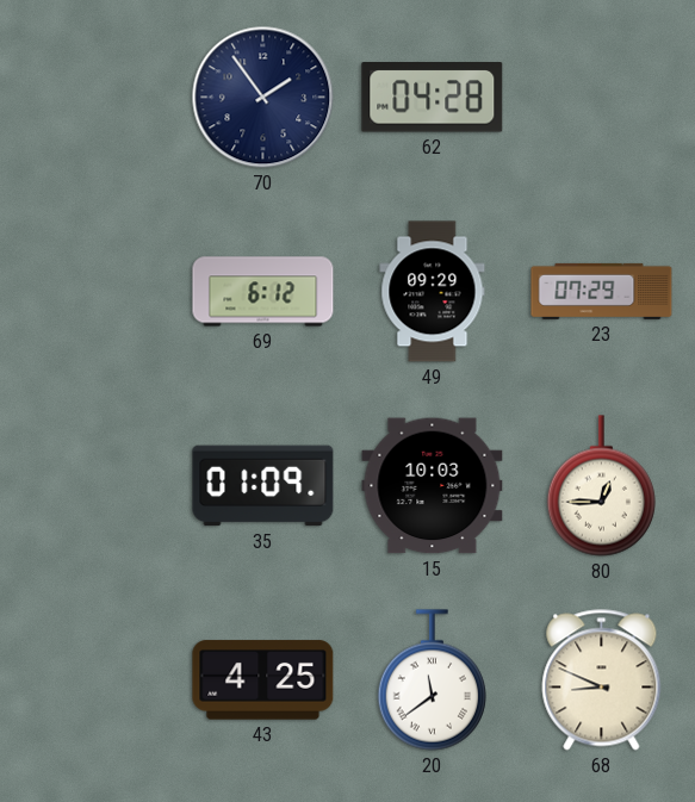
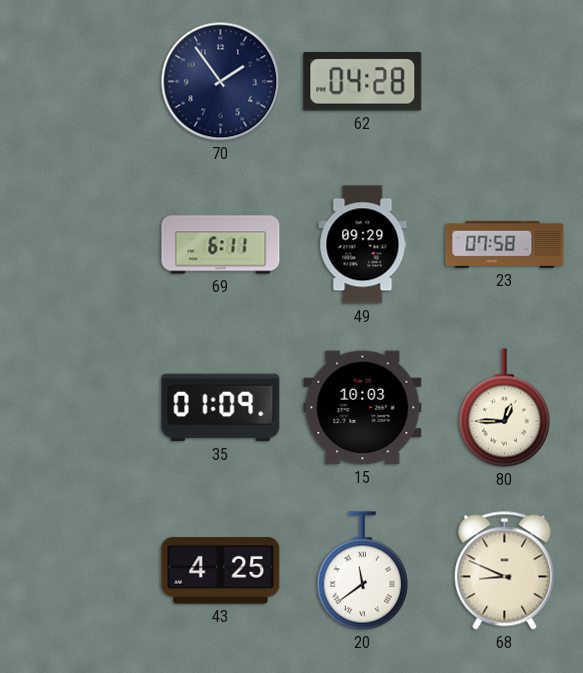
69: 6:12 -> 6:11 (221, 245)
23: 07:29 -> 07:58 (505, 244)
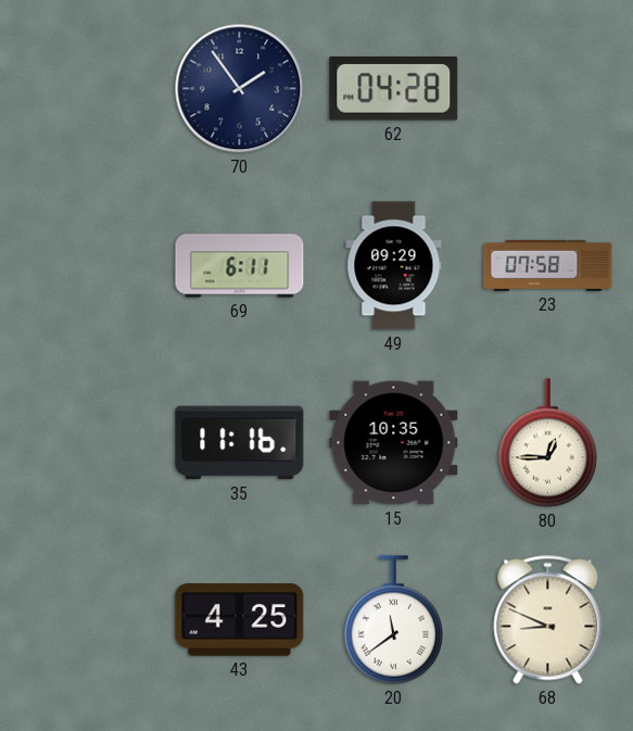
35: 01:09 -> 11:16 (240, 443)
15: 10:03 -> 10:35 (394, 443)
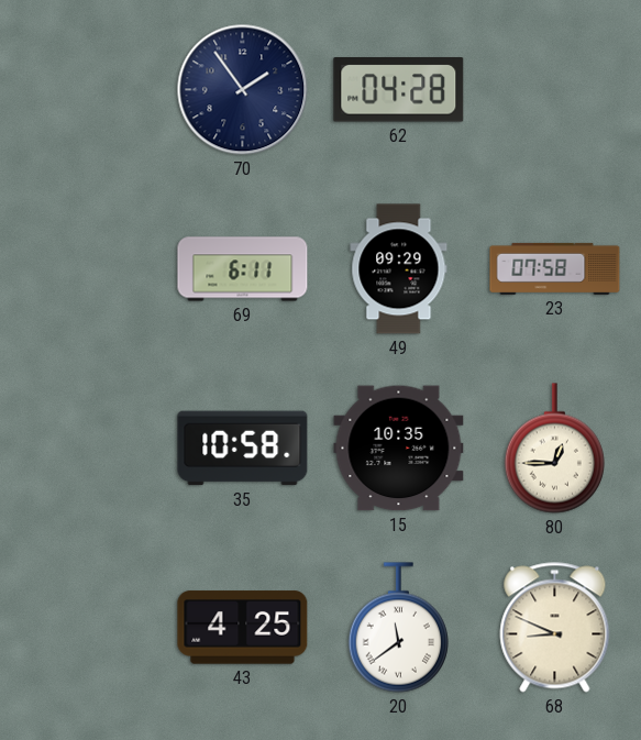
35: 11:16 -> 10:58 (243, 449)
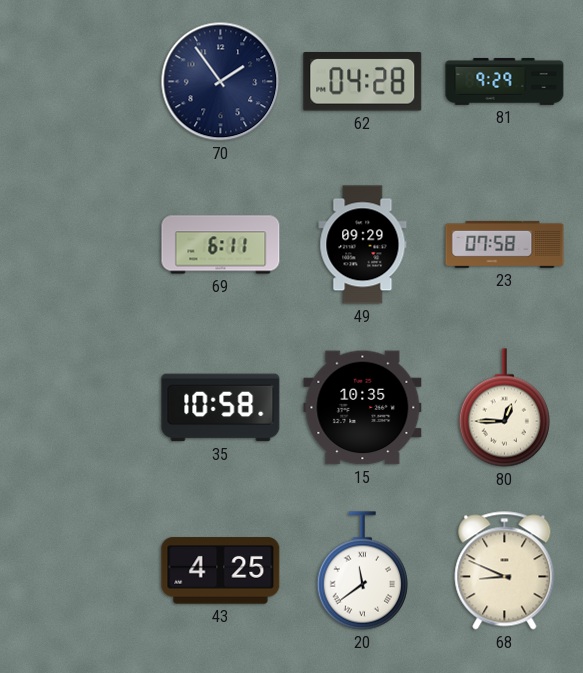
81: none -> 9:29 (505, 81)
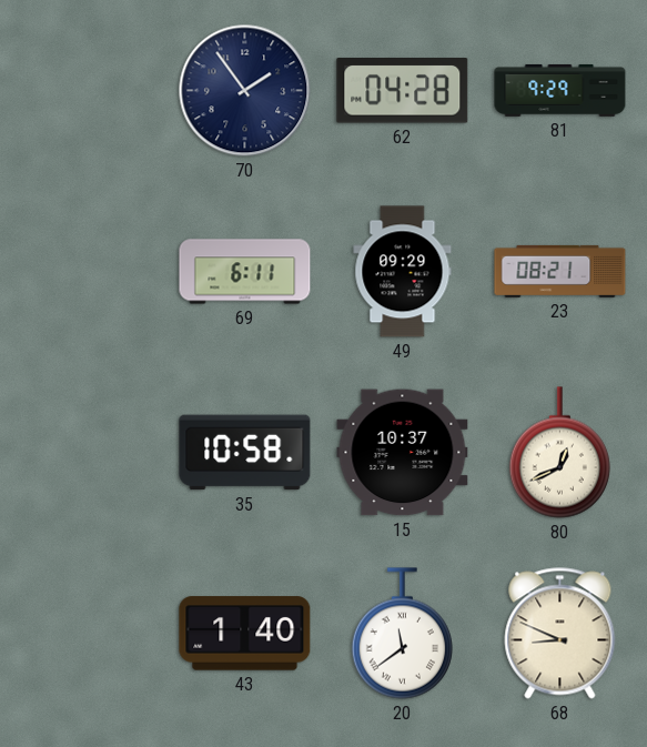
23: 07:58 -> 08:21 (560, 271)
15: 10:35 -> 10:37 (403, 453)
80: 12:45 -> 12:41 (559, 453)
43: 4:25 -> 1:40 (245, 634)
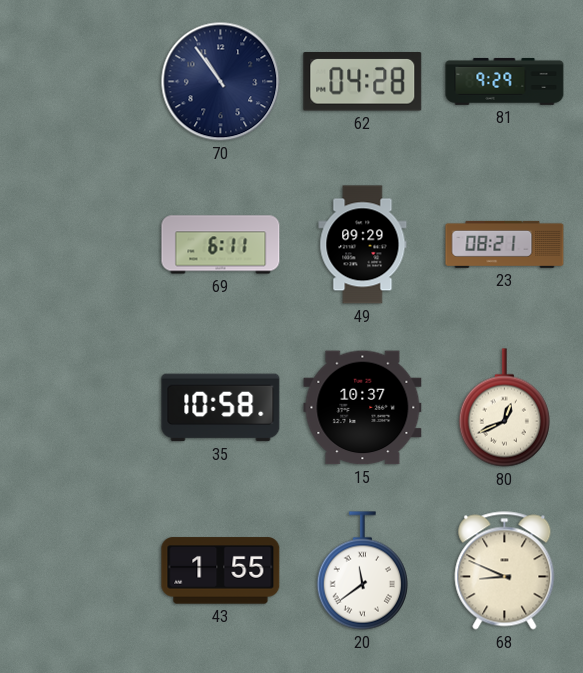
70: 1:54 -> 10:54 (221, 82)
43: 1:40 -> 1:55 (221, 571)
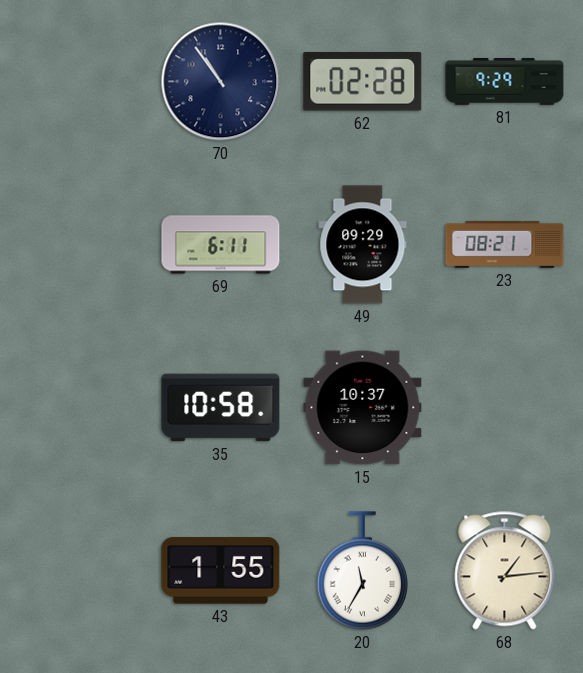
62: 04:28 -> 02:28 (363, 82)
80: 12:41 -> none (504, 408)
20: 11:39 -> 11:35 (362, 571)
68: 8:49 -> 1:14 (505, 571)
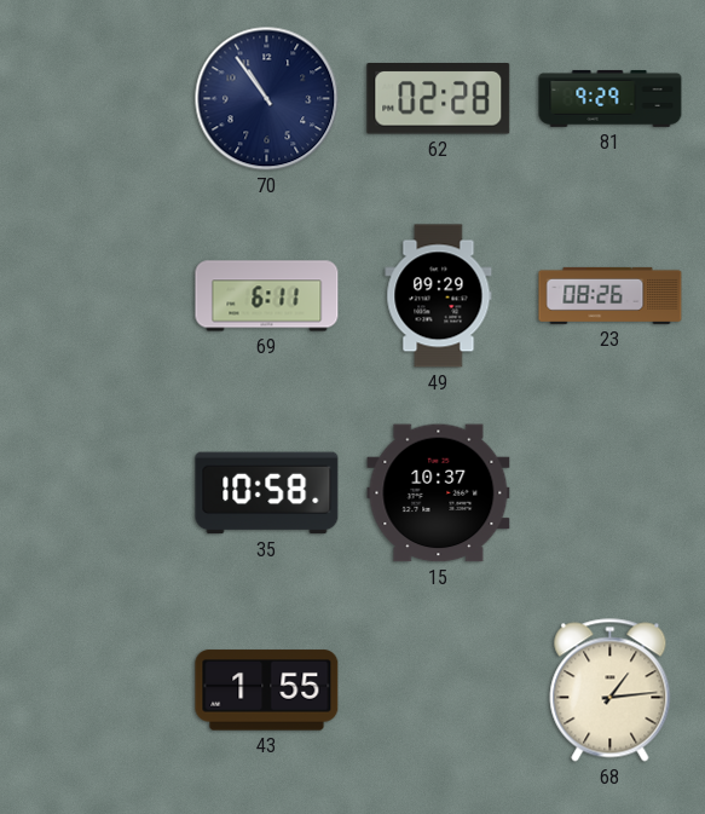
23: 08:21 -> 08:26 (611, 295)
20: 11:35 -> none (362, 571)
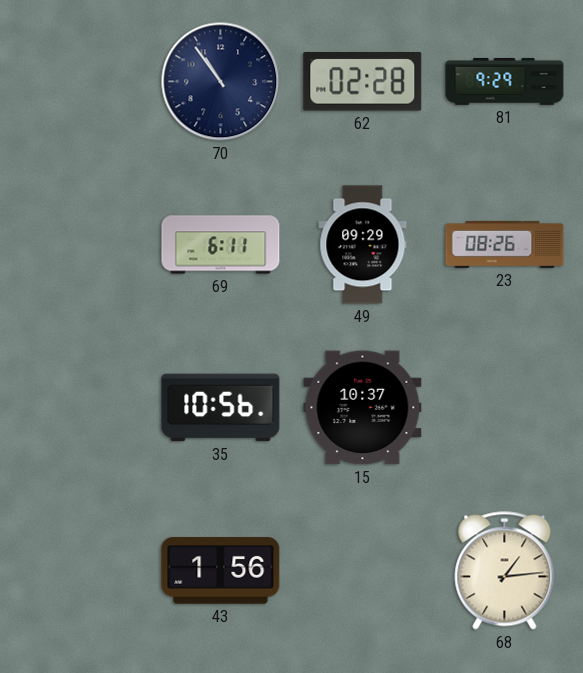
35: 10:58 -> 10:56 (221, 408)
43: 1:55 -> 1:56 (221, 571)
